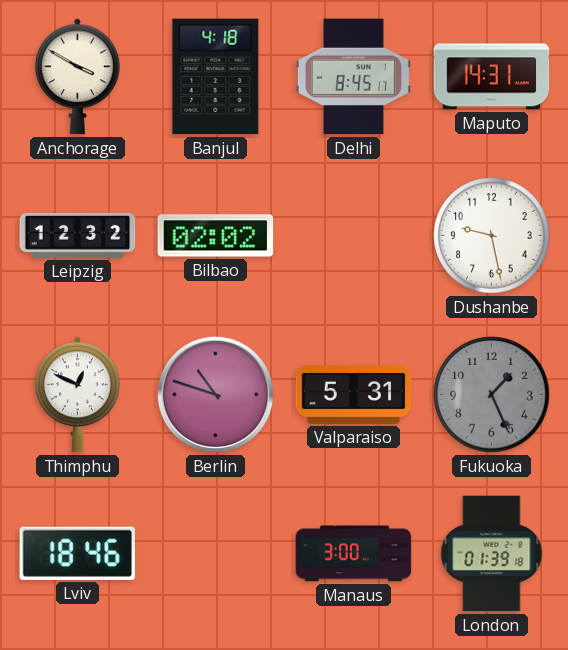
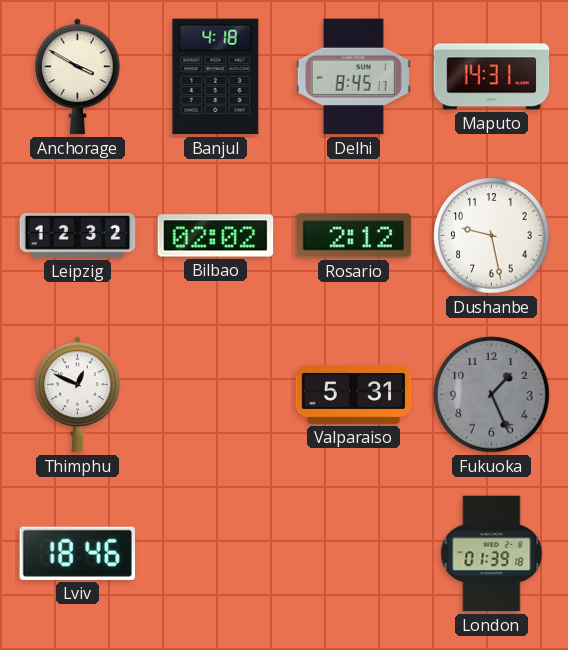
Rosario: none -> 2:12 (354, 236)
Berlin: 10:48 -> none (215, 394)
Manaus: 3:00 -> none (354, 554)
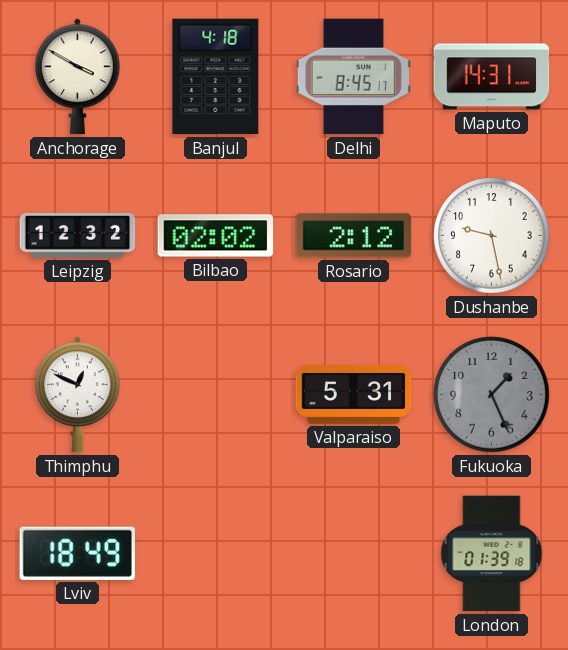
Lviv: 18:46 -> 18:49 (78, 553)
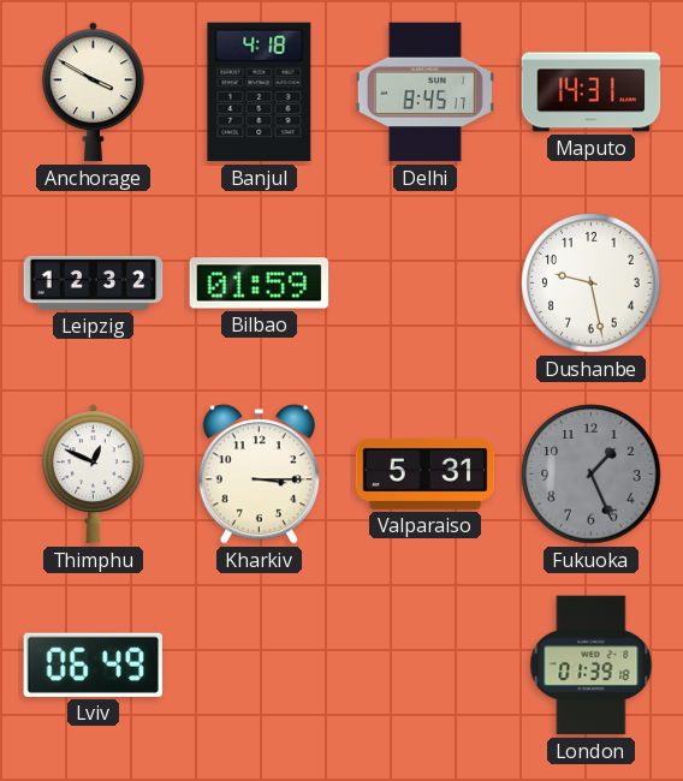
Bilbao: 02:02 -> 01:59 (260, 284)
Rosario: 2:12 -> none (354, 236)
Kharkiv: none -> 3:15 (259, 475)
Lviv: 18:49 -> 06:49 (94, 664)
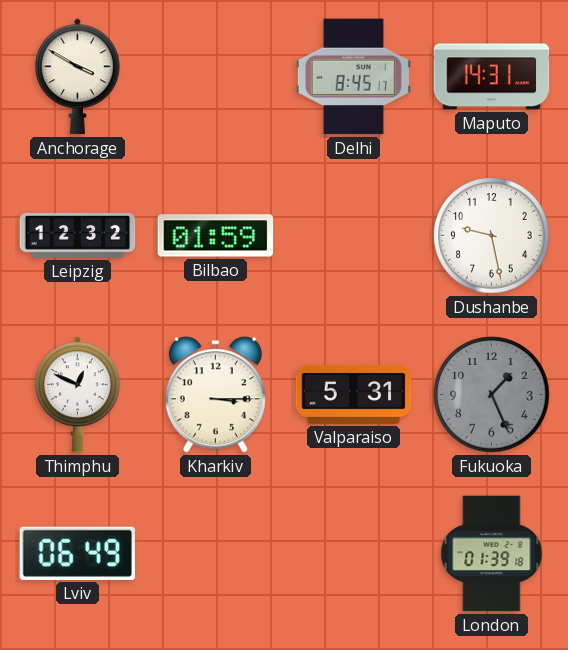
Banjul: 4:18 -> none (260, 93)
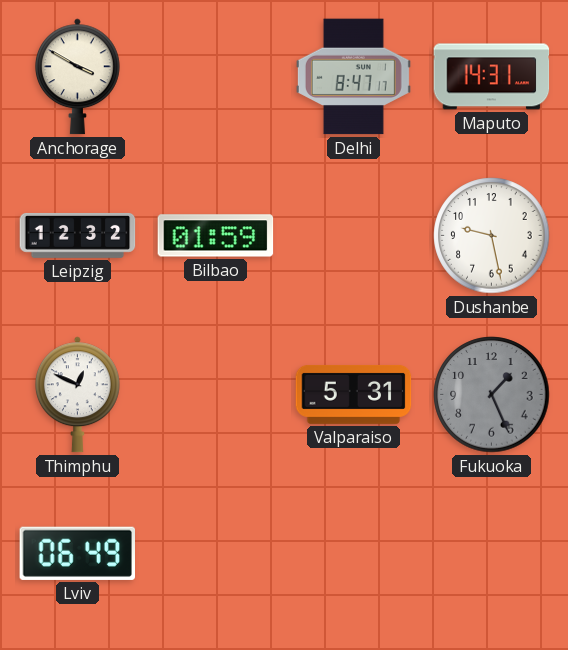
Delhi: 8:45 -> 8:47 (353, 77)
Kharkiv: 3:15 -> none (215, 395)
London: 01:39 -> none (492, 554)
